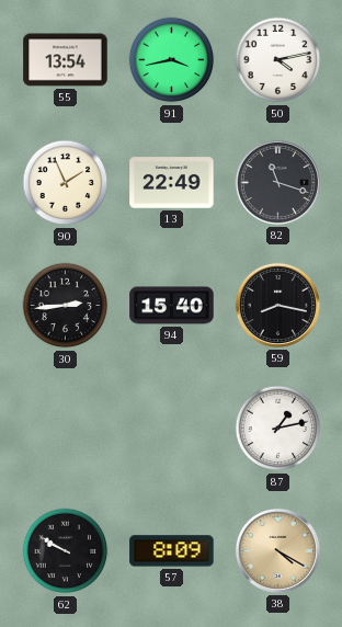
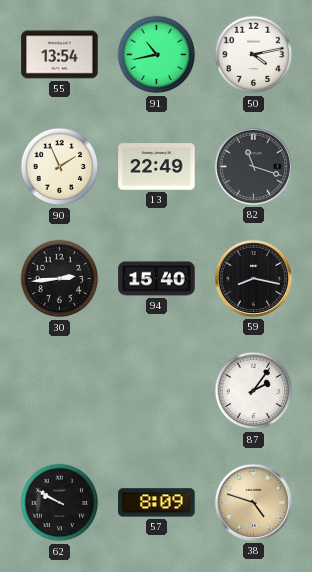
91: 3:43 -> 10:43 (157, 55)
87: 1:13 -> 2:06 (254, 391)
38: 4:20 -> 4:48 (253, 502)
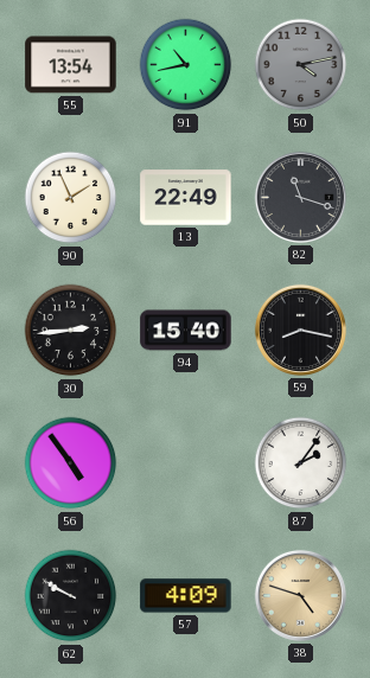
50 dial: white -> grey (301, 65)
56: none -> 4:54 (71, 463)
57: 8:09 -> 4:09 (186, 596)
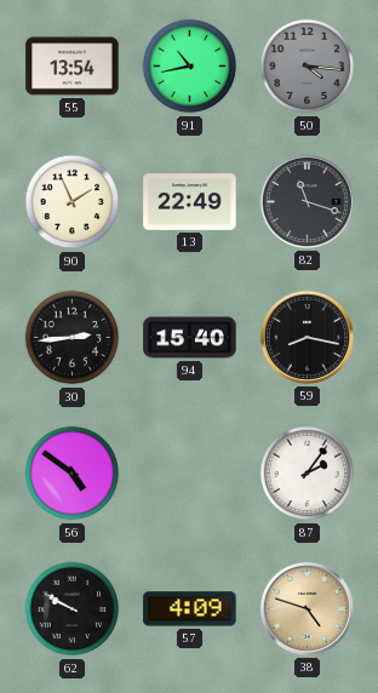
50: 4:13 -> 4:16 (308, 67)
56: 4:54 -> 4:51 (73, 474)
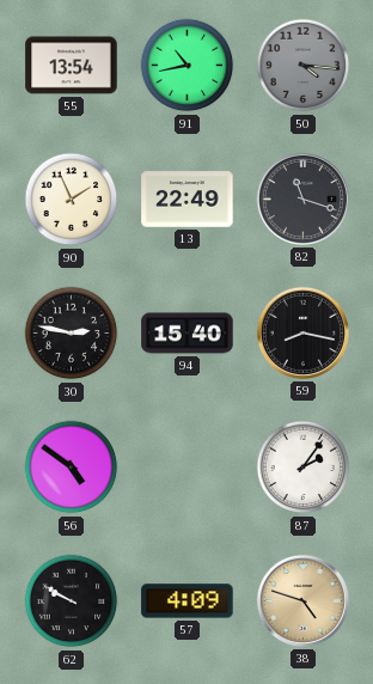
30: 2:44 -> 2:47 (72, 334)
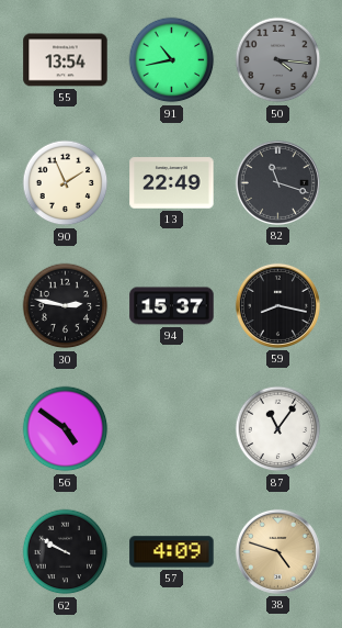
94: 15:40 -> 15:37 (172, 306)
87: 2:06 -> 11:06 (278, 429)
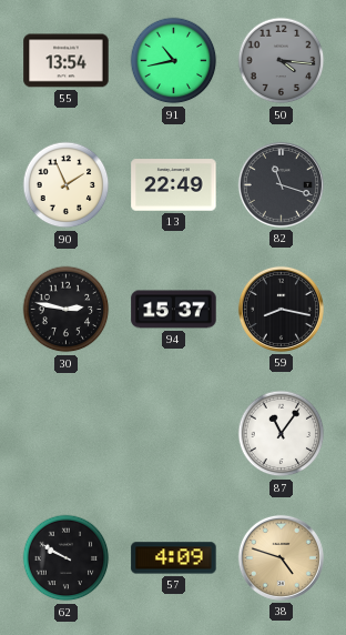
56: 4:51 -> none (66, 429)
